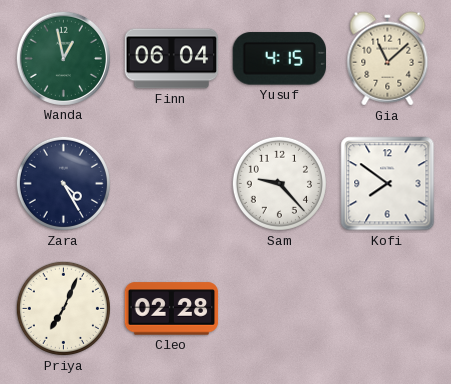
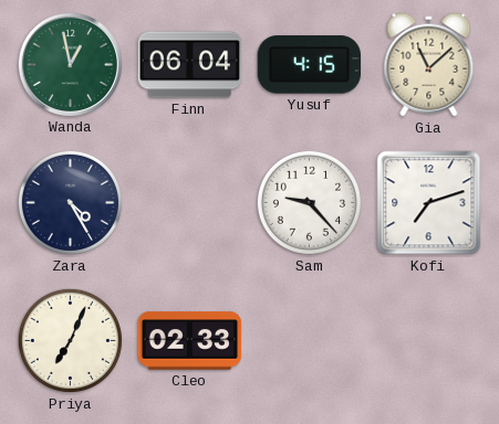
Kofi: 7:51 -> 7:12 (429, 203)
Cleo: 02:28 -> 02:33 (190, 341)
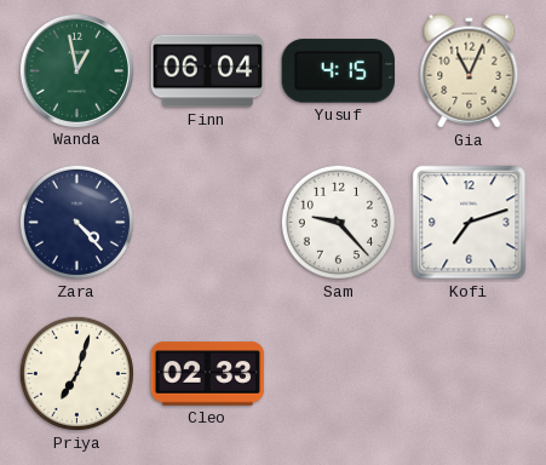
Gia: 11:08 -> 11:04 (470, 71)
Zara: 4:25 -> 4:23 (76, 222)
Priya: 7:04 -> 7:03 (76, 373)
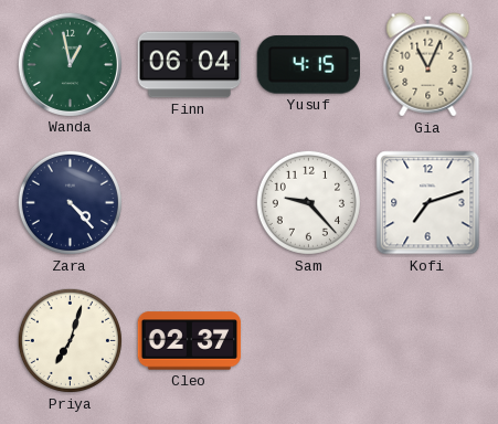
Cleo: 02:33 -> 02:37 (190, 341)
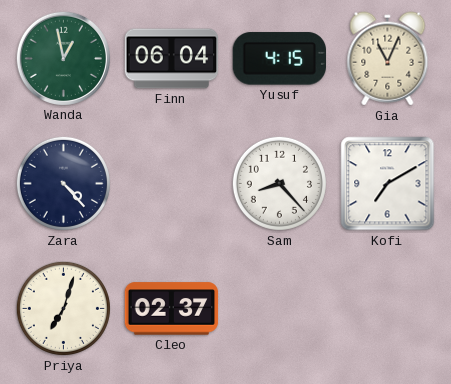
Sam: 9:23 -> 8:23 (279, 183)
Kofi: 7:12 -> 7:10 (388, 184)
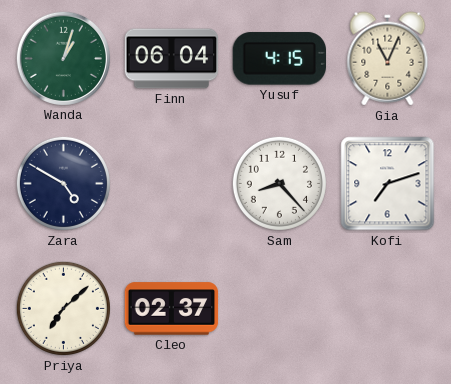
Wanda: 12:58 -> 1:03 (63, 58)
Zara: 4:23 -> 4:50 (63, 183)
Kofi: 7:10 -> 7:12 (388, 184)
Priya: 7:03 -> 7:08 (63, 308)
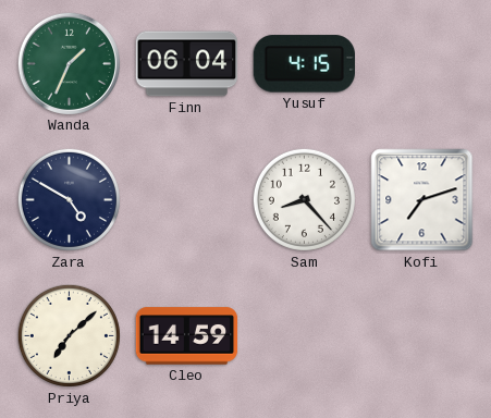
Wanda: 1:03 -> 1:34 (69, 63)
Gia: 11:04 -> none (388, 59)
Cleo: 02:37 -> 14:59 (187, 336)
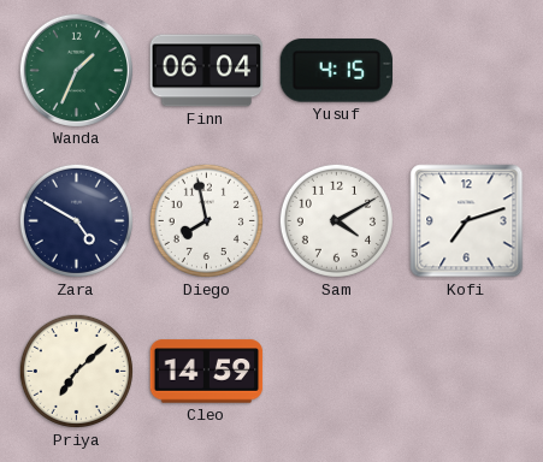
Diego: none -> 7:58 (206, 220)
Sam: 8:23 -> 4:10 (336, 220)
